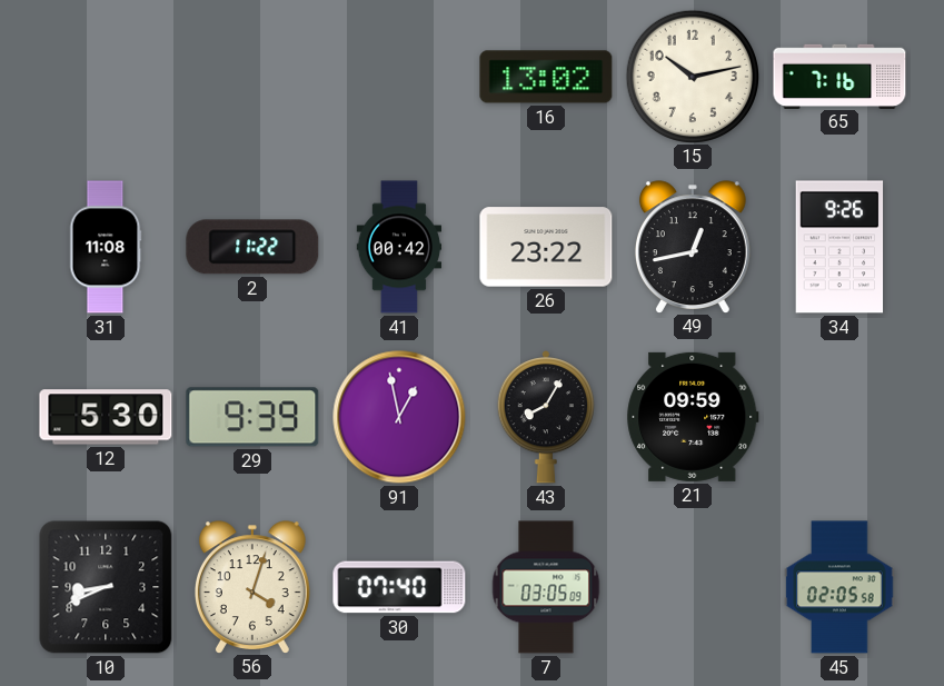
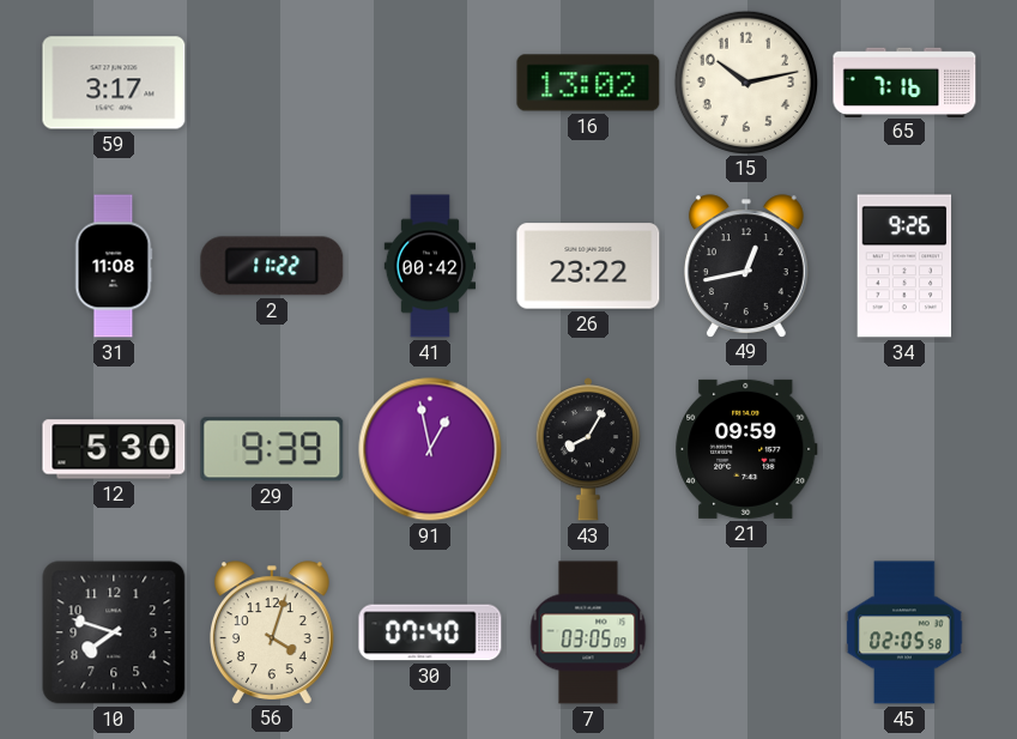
59: none -> 3:17 (114, 83)
10: 8:41 -> 7:48 (114, 632)
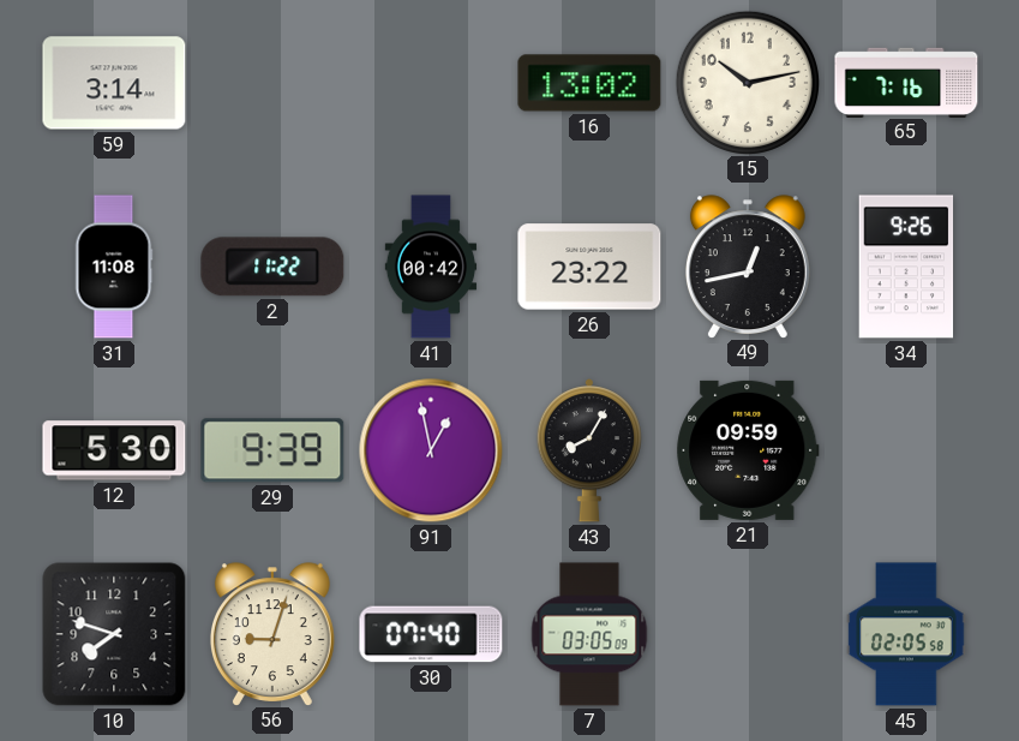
59: 3:17 -> 3:14 (114, 83)
56: 4:03 -> 9:03 (272, 634)
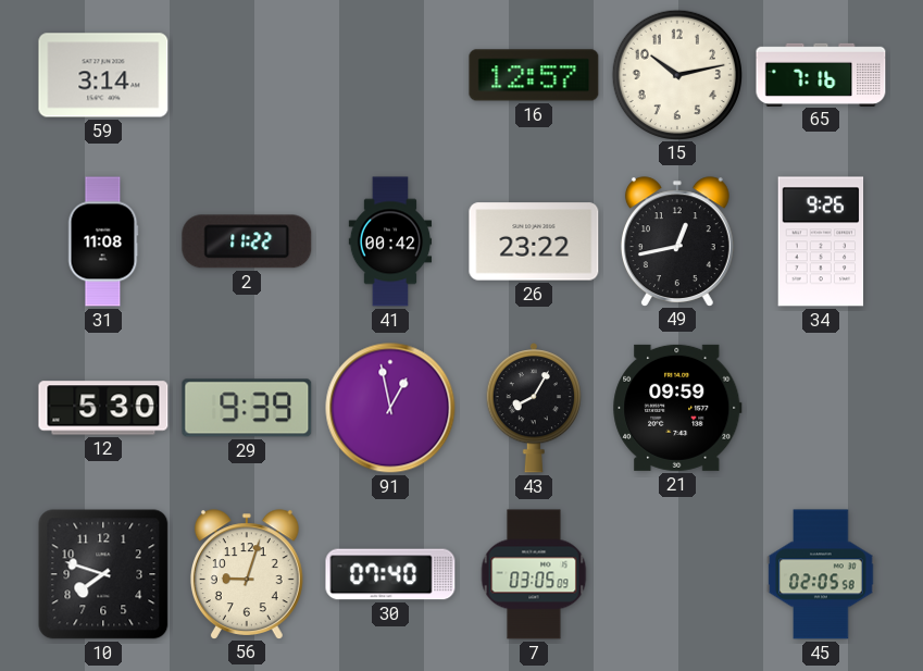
16: 13:02 -> 12:57 (534, 75)
